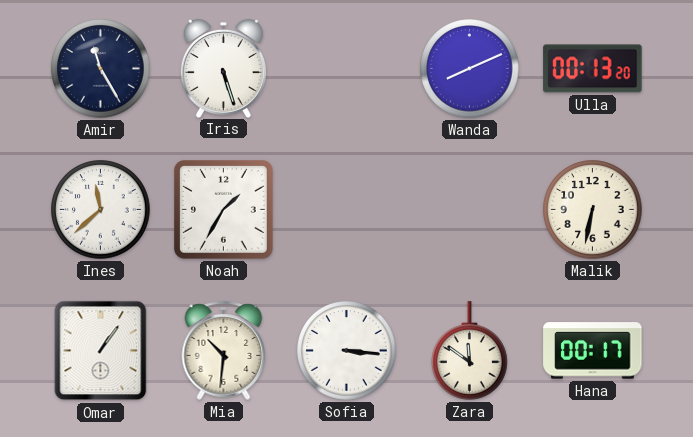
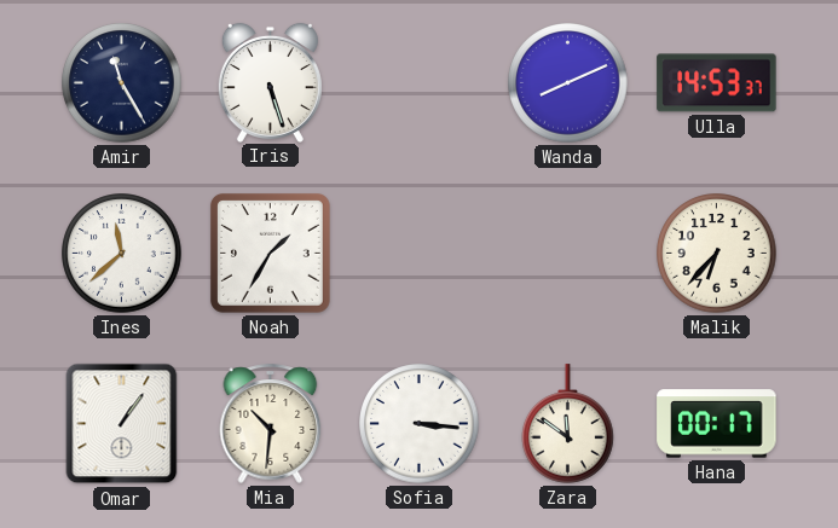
Ulla: 00:13 -> 14:53 (717, 83)
Malik: 6:32 -> 6:37 (717, 254)
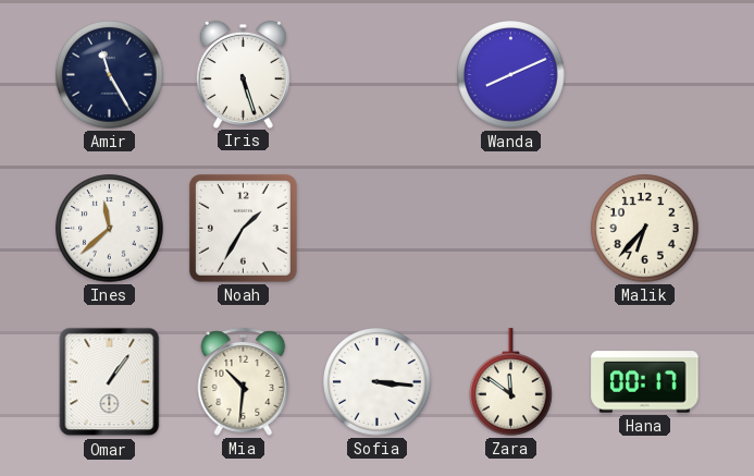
Ulla: 14:53 -> none (717, 83)
